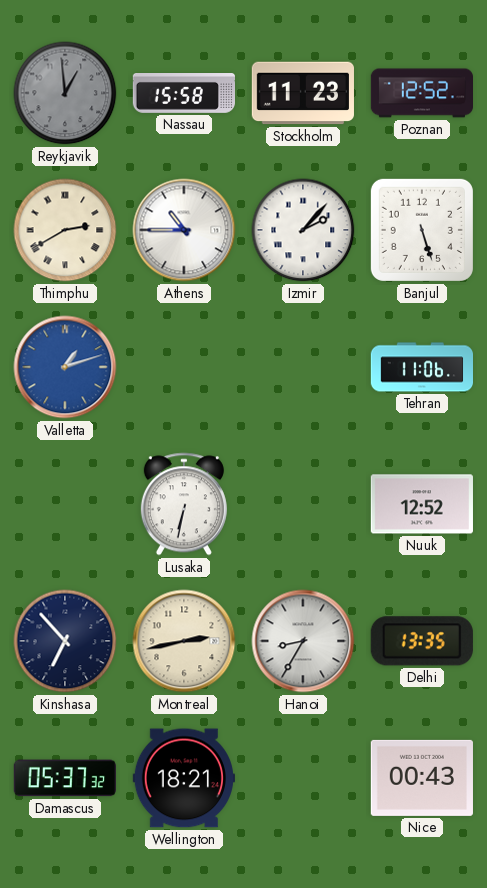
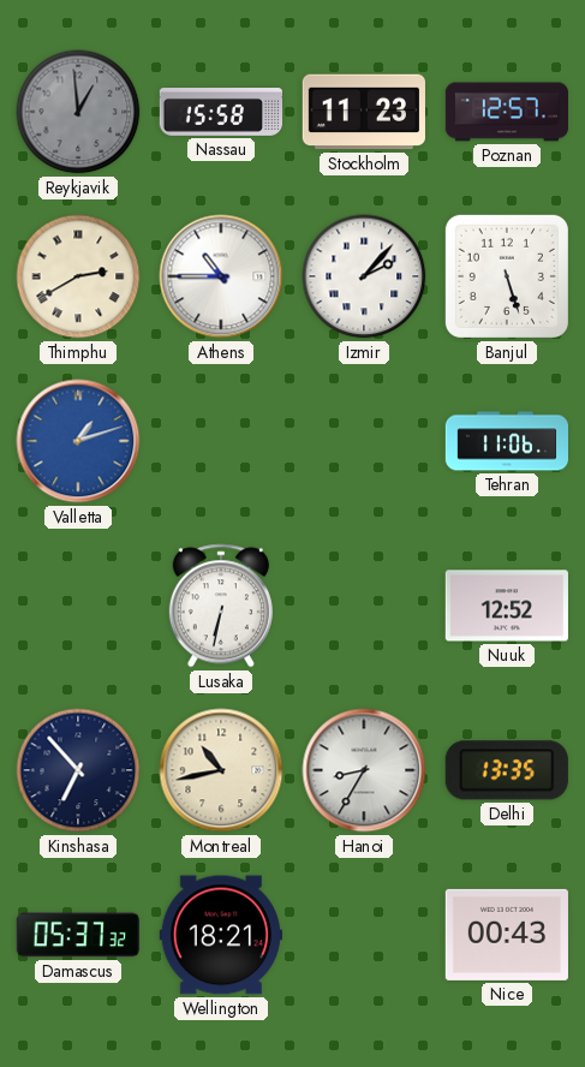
Poznan: 12:52 -> 12:57 (506, 112)
Montreal: 2:43 -> 10:43 (221, 770)
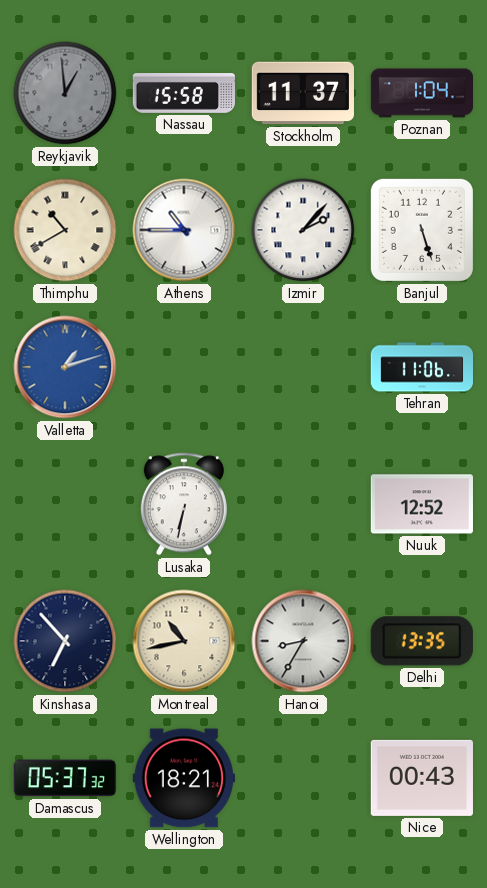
Stockholm: 11:23 -> 11:37 (303, 93)
Poznan: 12:57 -> 1:04 (421, 93)
Thimphu: 2:40 -> 10:40 (65, 230)
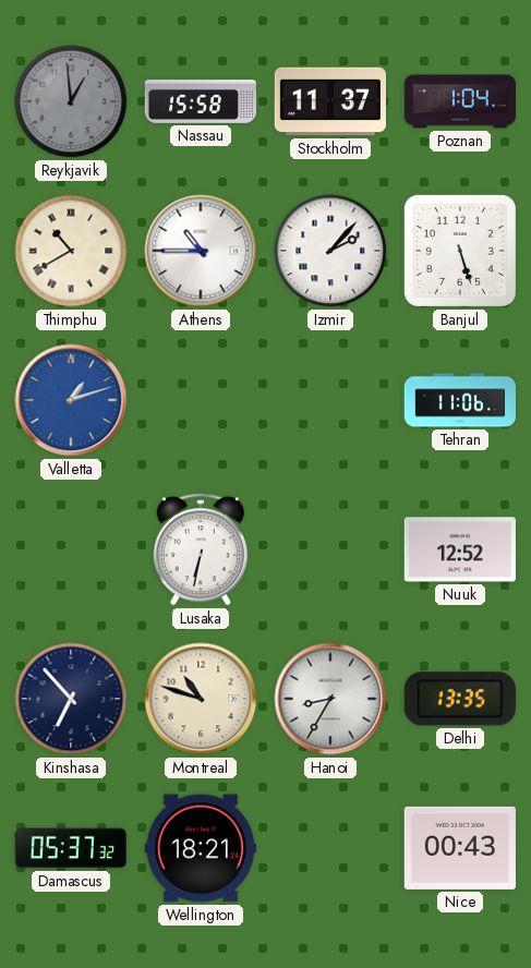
Montreal: 10:43 -> 10:48 (201, 699)
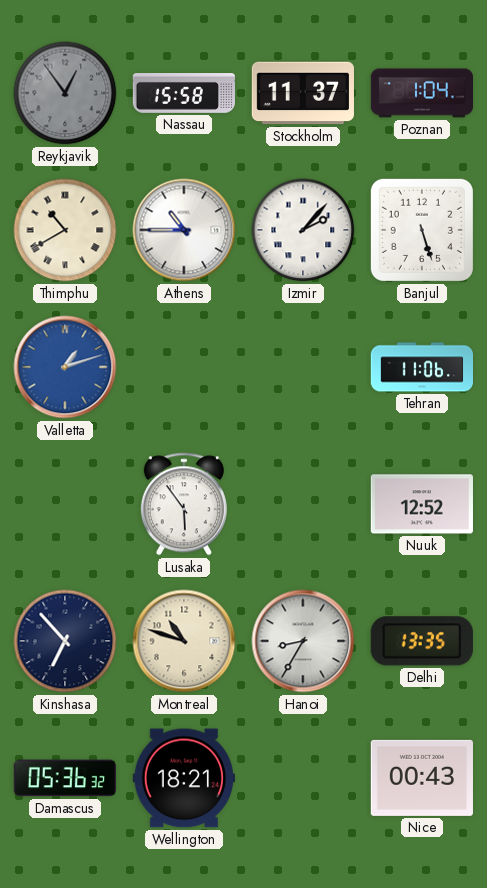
Reykjavik: 12:59 -> 12:54 (65, 93)
Lusaka: 6:32 -> 5:54 (184, 504)
Damascus: 05:37 -> 05:36 (65, 778)
